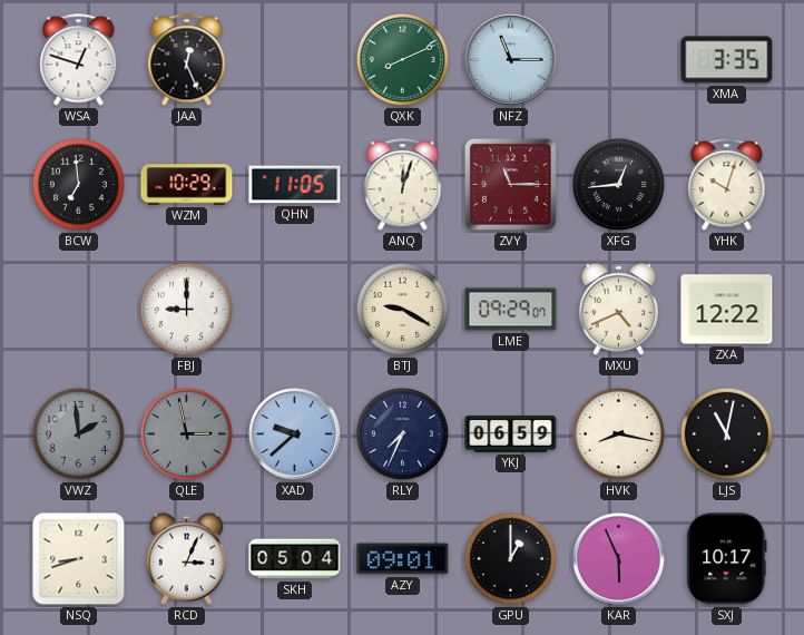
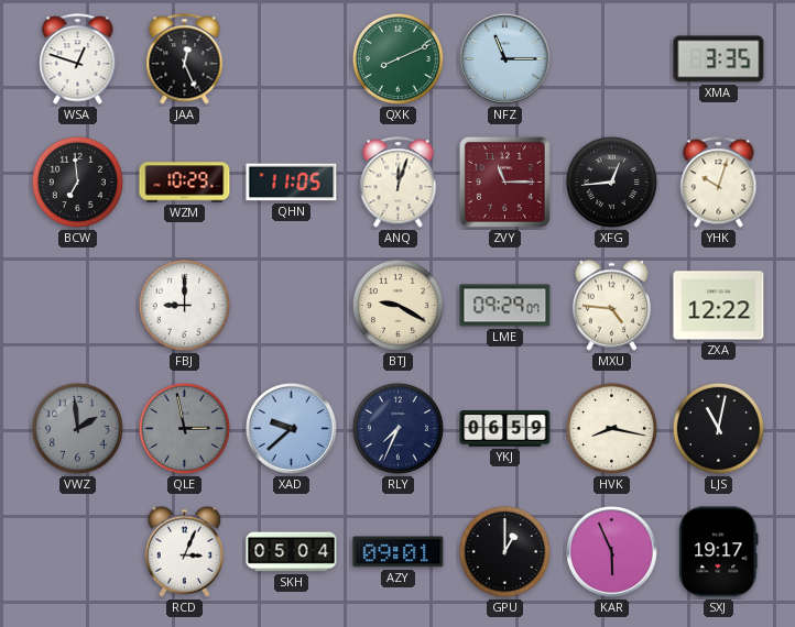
MXU: 4:41 -> 4:46 (611, 305)
NSQ: 8:42 -> none (79, 559)
SXJ: 10:17 -> 19:17 (719, 552)
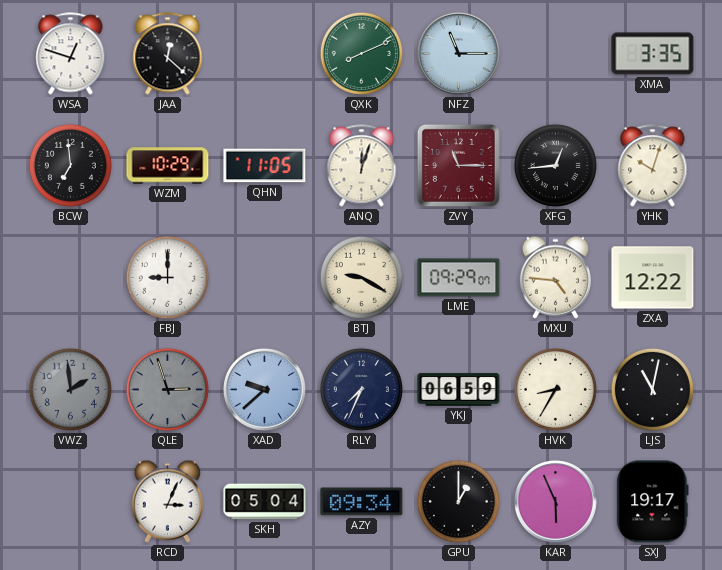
JAA: 12:26 -> 12:22 (168, 54)
QLE: 2:58 -> 2:57 (167, 389)
HVK: 8:17 -> 8:35 (555, 389)
AZY: 09:01 -> 09:34 (362, 502)
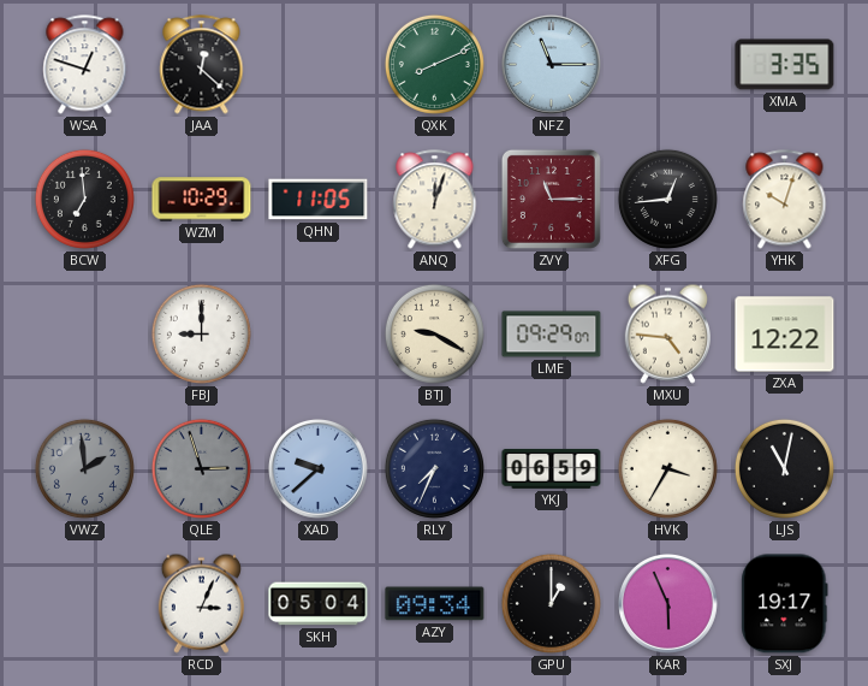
HVK: 8:35 -> 3:35 (667, 468)
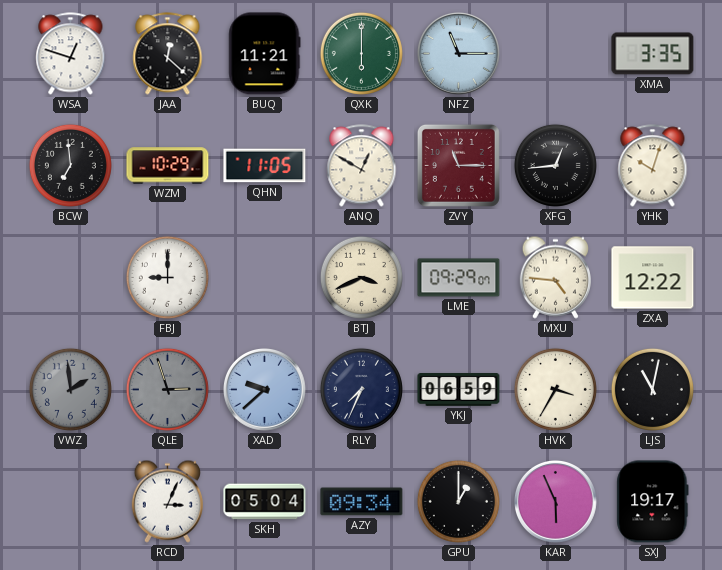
BUQ: none -> 11:21 (265, 54)
QXK: 8:11 -> 6:00 (361, 53)
ANQ: 12:03 -> 12:50 (362, 166)
BTJ: 9:20 -> 3:41 (361, 277)
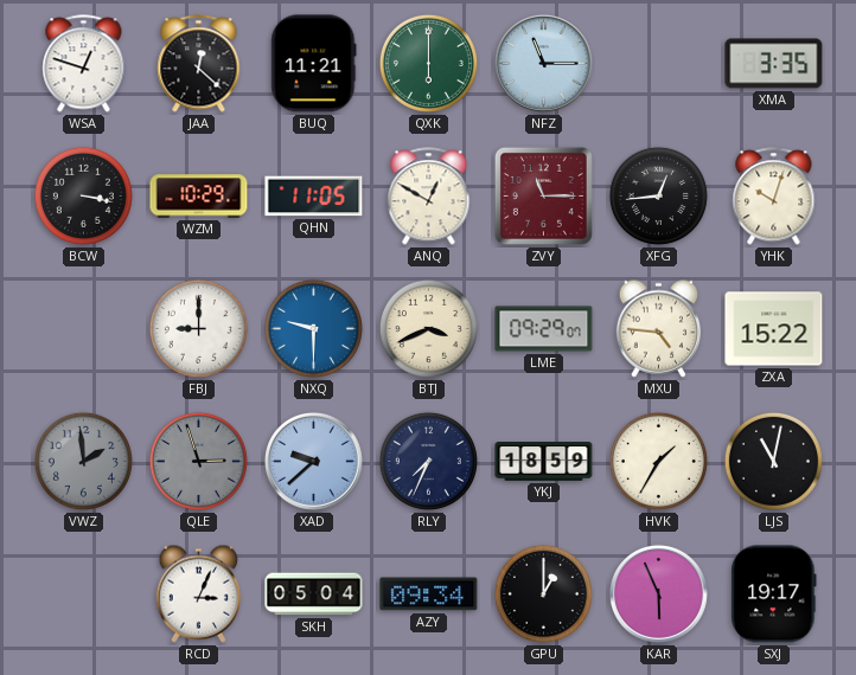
BCW: 6:59 -> 3:17 (83, 195)
NXQ: none -> 9:30 (313, 328)
ZXA: 12:22 -> 15:22 (774, 329)
YKJ: 06:59 -> 18:59 (544, 462)
HVK: 3:35 -> 1:35 (658, 461)
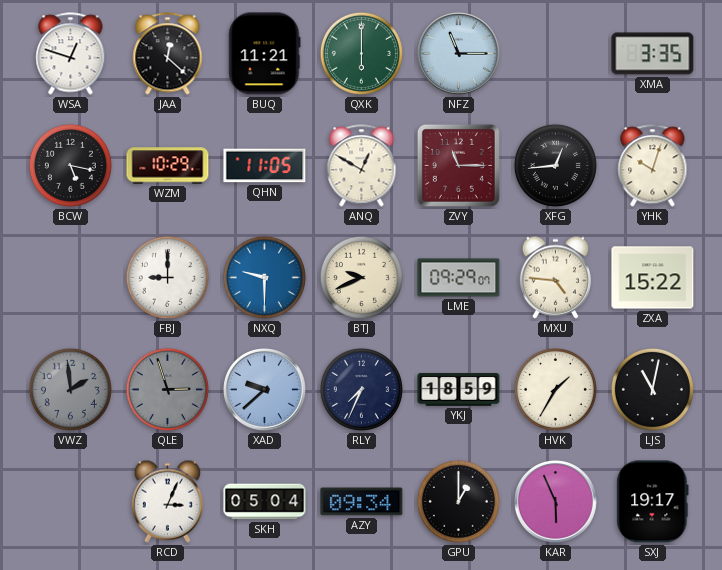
BCW: 3:17 -> 5:17 (70, 165)
BTJ: 3:41 -> 9:41 (361, 277)
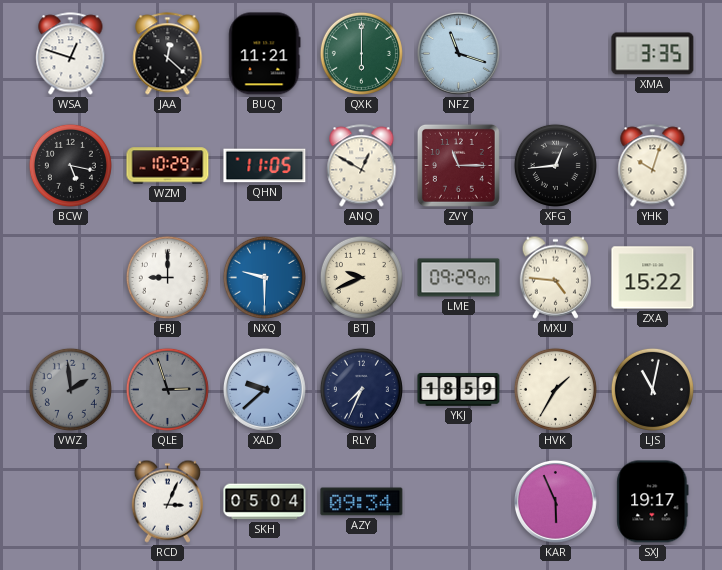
NFZ: 11:15 -> 11:18 (458, 53)
GPU: 1:00 -> none (458, 501)
